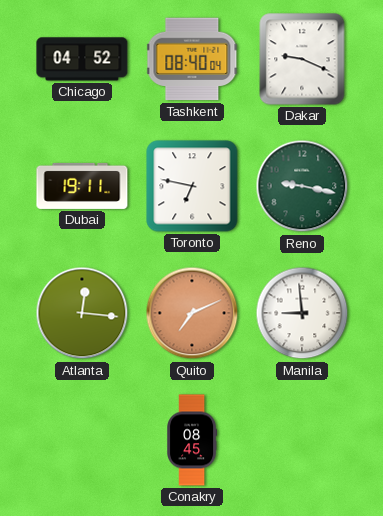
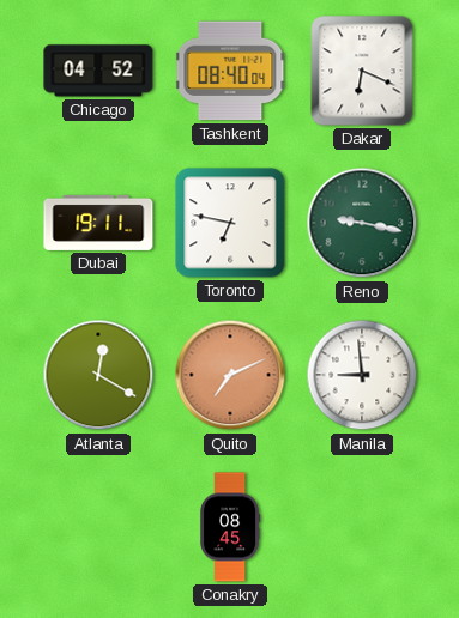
Dakar: 9:19 -> 6:19 (362, 71)
Atlanta: 12:16 -> 12:20 (98, 375)
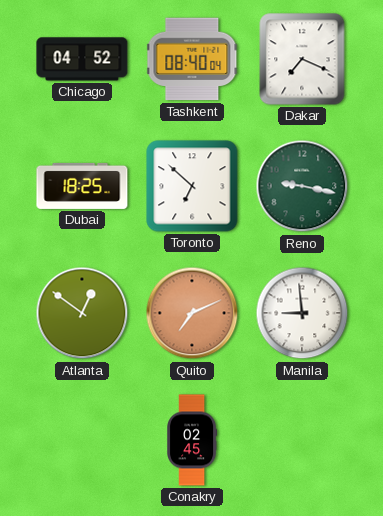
Dakar: 6:19 -> 7:19 (302, 59)
Dubai: 19:11 -> 18:25 (82, 186)
Toronto: 6:47 -> 6:52 (192, 186)
Atlanta: 12:20 -> 12:51 (82, 313)
Conakry: 08:45 -> 02:45 (193, 440)
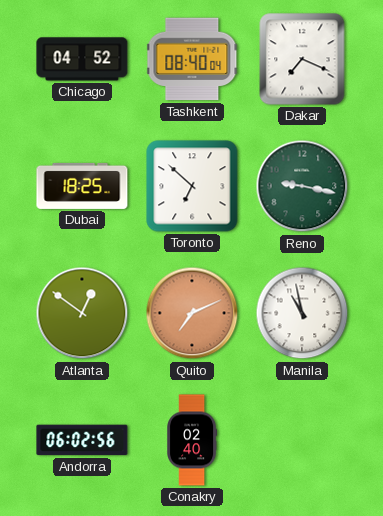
Manila: 8:59 -> 10:58 (302, 313)
Andorra: none -> 06:02 (82, 440)
Conakry: 02:45 -> 02:40 (193, 440)
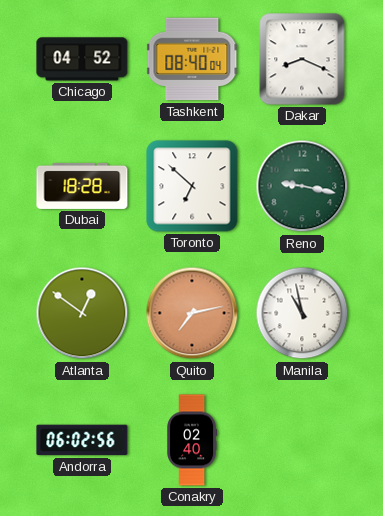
Dakar: 7:19 -> 8:19 (302, 59)
Dubai: 18:25 -> 18:28 (82, 186)
Quito: 7:11 -> 7:13 (192, 313)
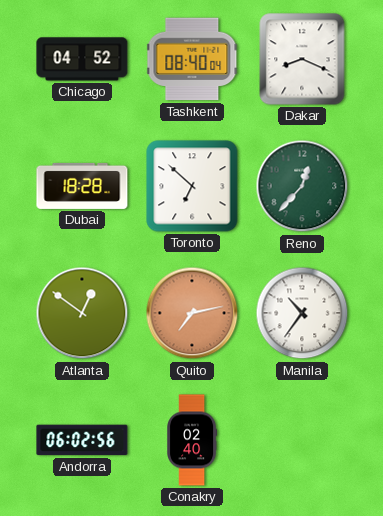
Reno: 9:17 -> 12:37 (302, 186)
Manila: 10:58 -> 10:36 (302, 313)
